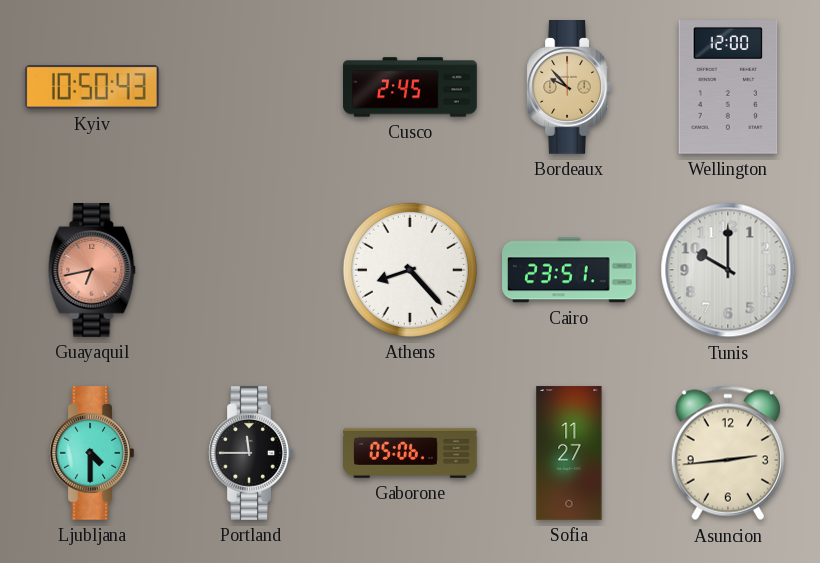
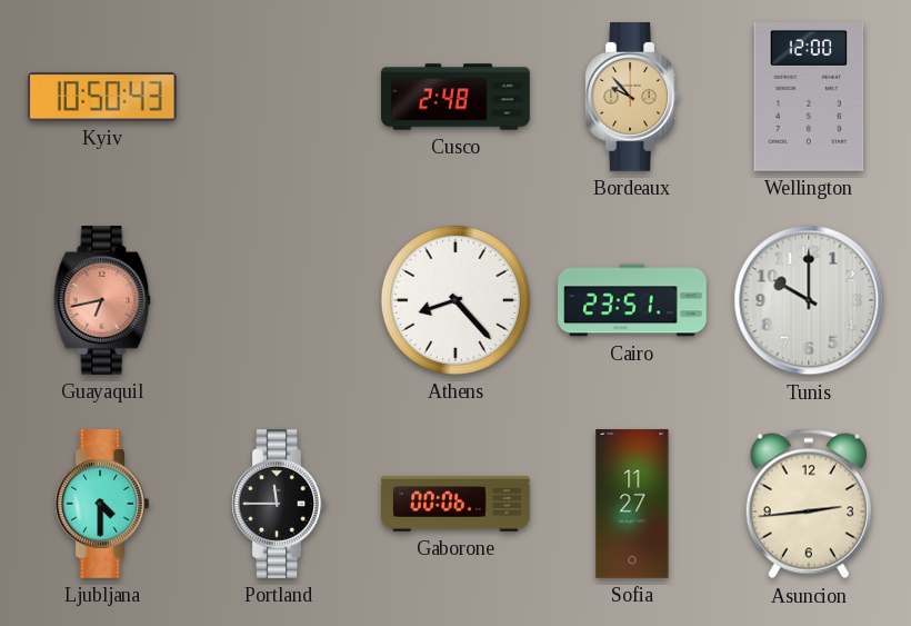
Cusco: 2:45 -> 2:48 (456, 97)
Gaborone: 05:06 -> 00:06 (457, 504)
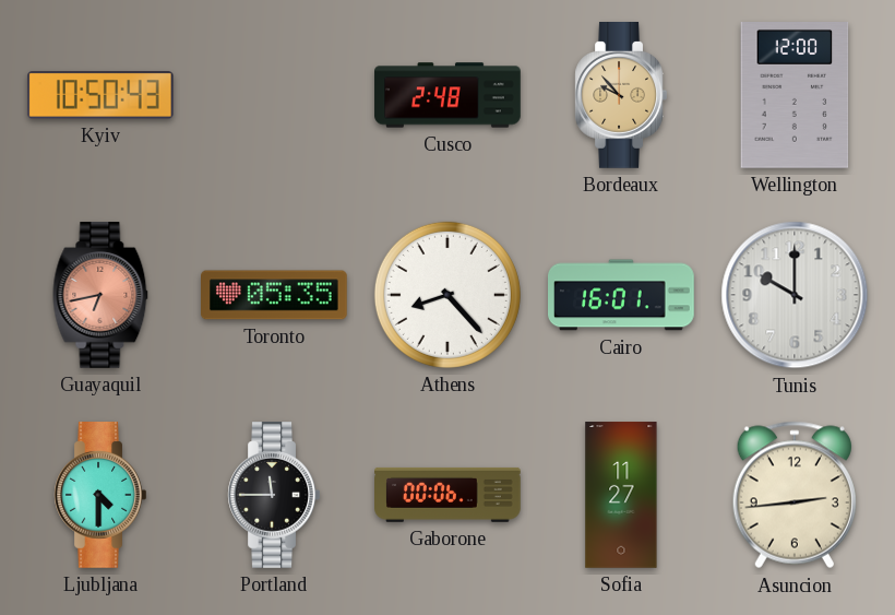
Toronto: none -> 05:35 (275, 295)
Cairo: 23:51 -> 16:01 (622, 295)
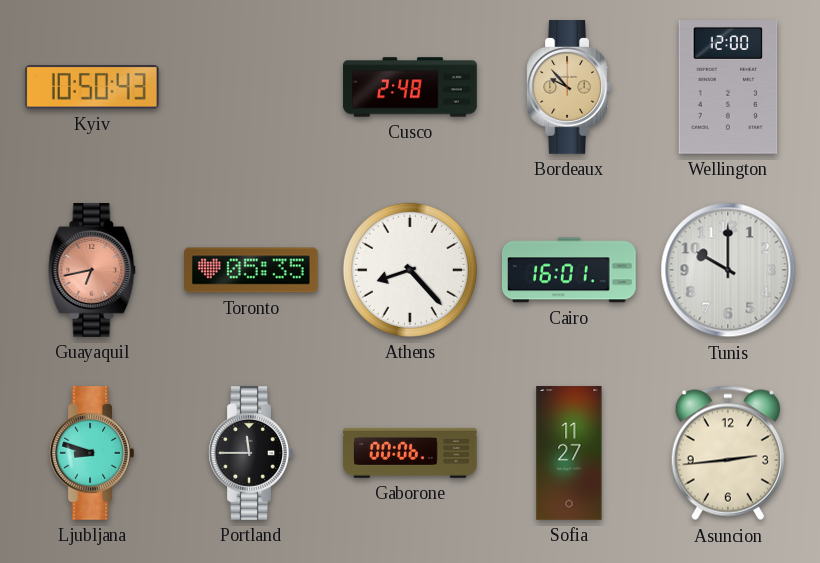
Ljubljana: 4:30 -> 8:48 (92, 454)
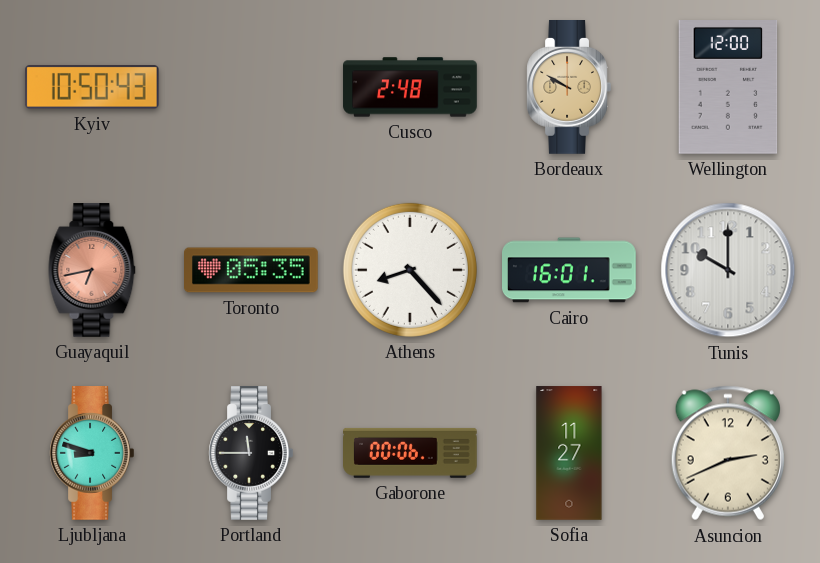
Bordeaux: 9:53 -> 9:50 (569, 88)
Asuncion: 2:44 -> 2:41 (728, 453)
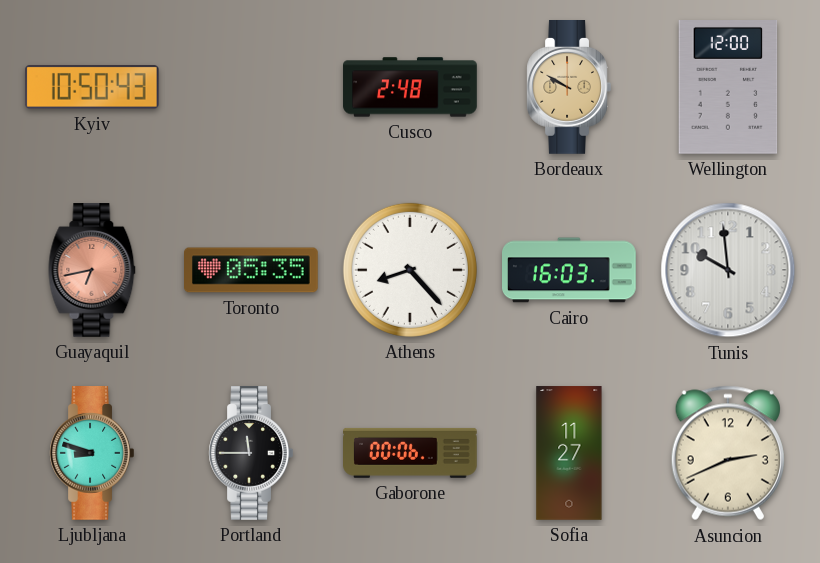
Cairo: 16:01 -> 16:03 (570, 270)
Tunis: 10:00 -> 9:59 (728, 270)
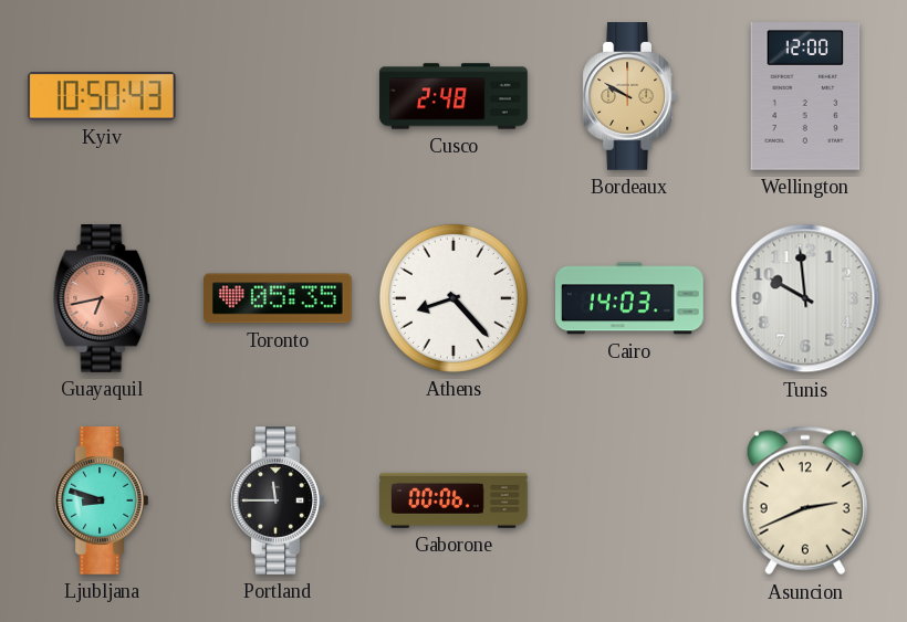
Cairo: 16:03 -> 14:03 (630, 298)
Sofia: 11:27 -> none (569, 453)
